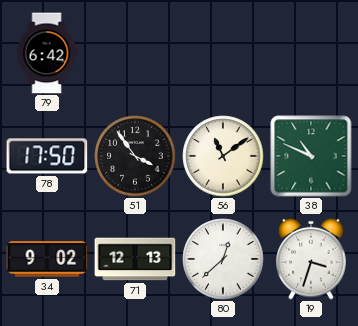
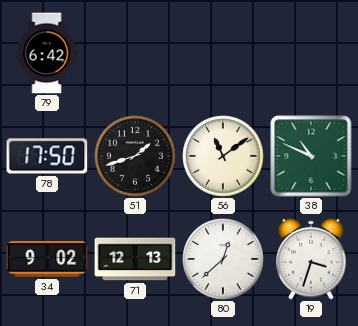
51: 3:54 -> 1:42 (135, 156)
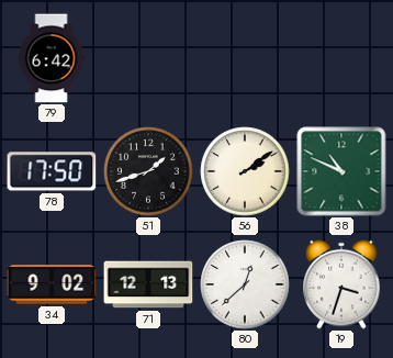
56: 11:09 -> 2:09 (245, 171)
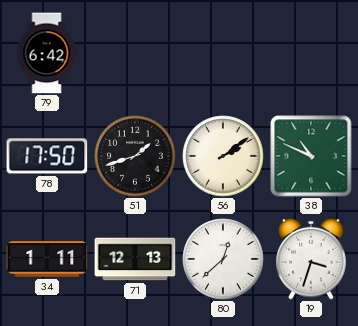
34: 9:02 -> 1:11 (47, 259)
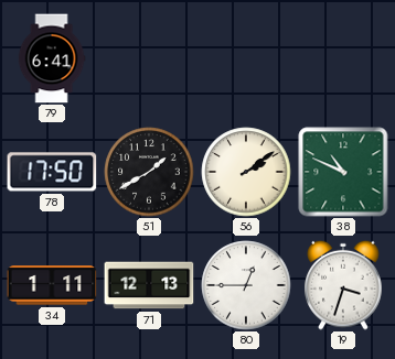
79: 6:42 -> 6:41 (52, 58)
51: 1:42 -> 1:40 (149, 172)
80: 12:38 -> 12:45 (246, 285)
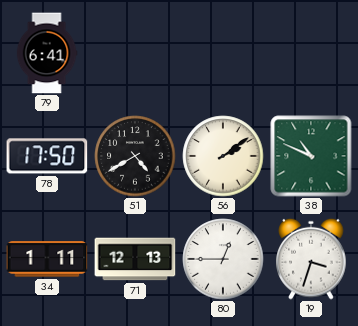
51: 1:40 -> 4:40 (135, 156)
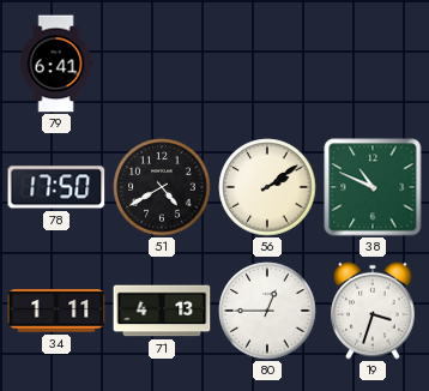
71: 12:13 -> 4:13 (162, 311)
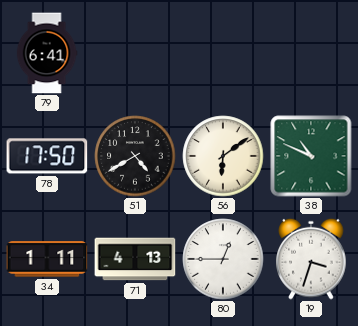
56: 2:09 -> 6:09 (223, 156)
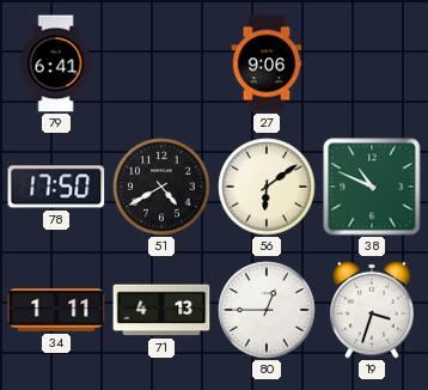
27: none -> 9:06 (267, 63)
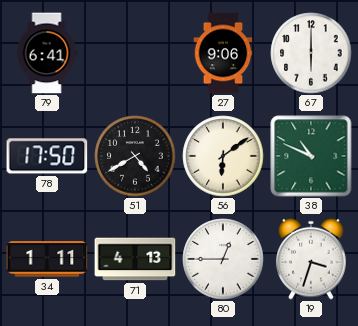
67: none -> 6:00 (311, 53)
